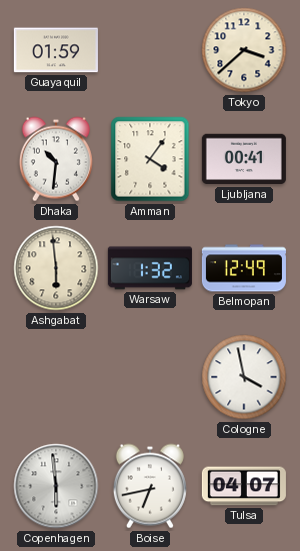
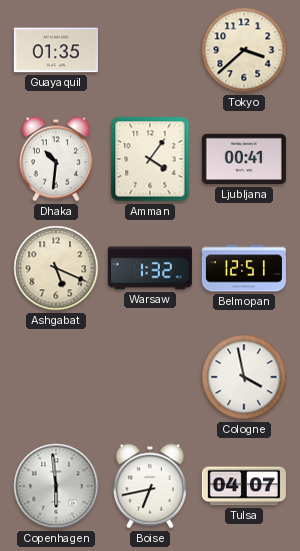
Guayaquil: 01:59 -> 01:35 (56, 50)
Ashgabat: 5:59 -> 5:19 (56, 268)
Belmopan: 12:49 -> 12:51 (244, 268)
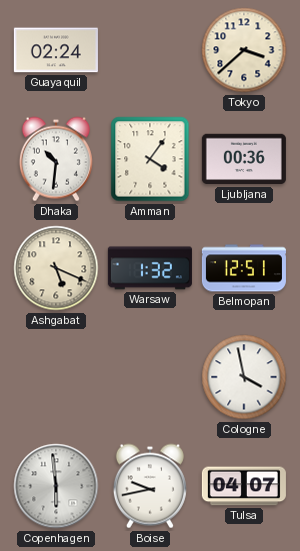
Guayaquil: 01:35 -> 02:24 (56, 50)
Ljubljana: 00:41 -> 00:36 (244, 159)
Boise: 6:43 -> 9:43 (150, 486)
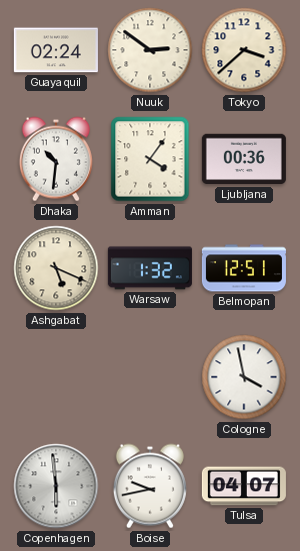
Nuuk: none -> 2:51 (150, 50)
